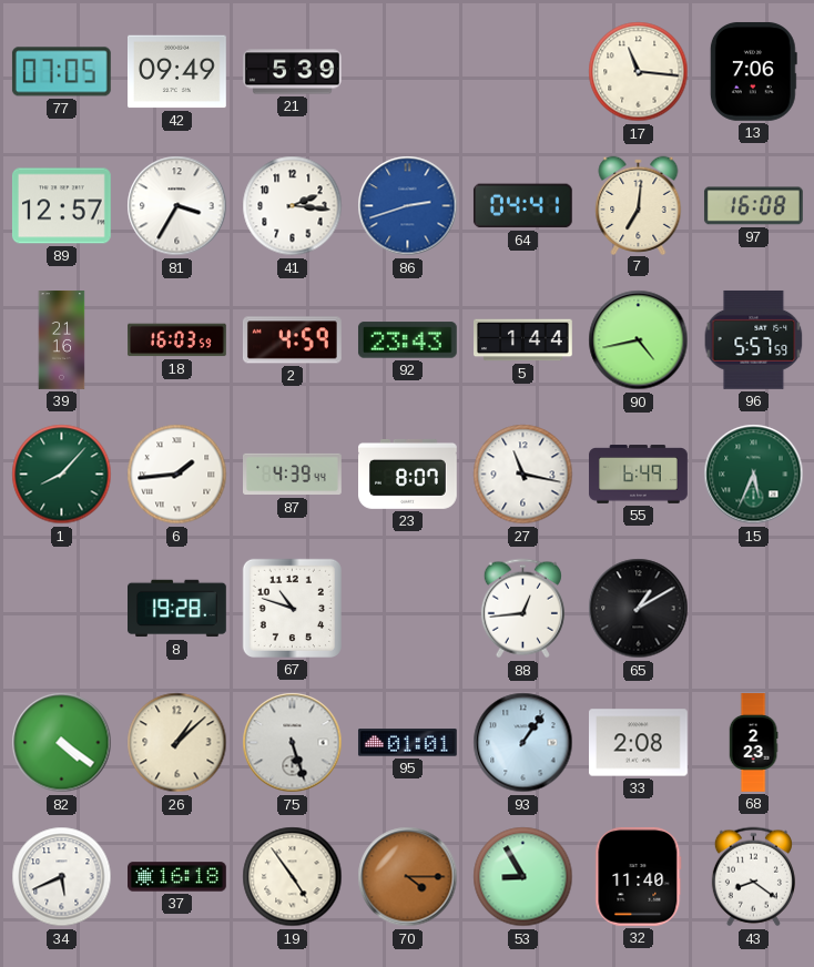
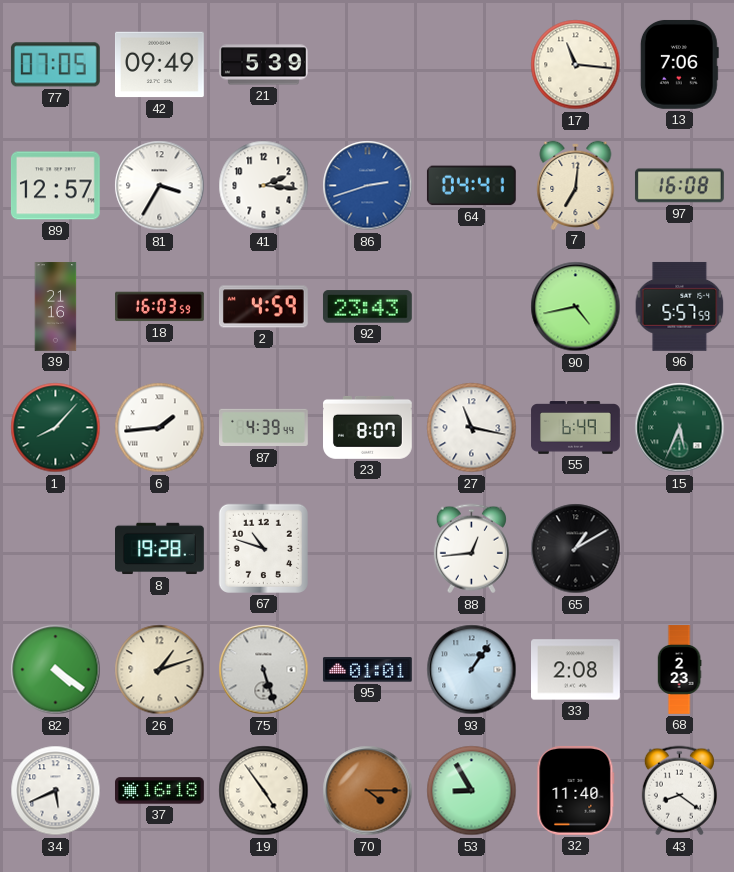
5: 1:44 -> none (523, 340)
26: 1:08 -> 1:12 (160, 670)
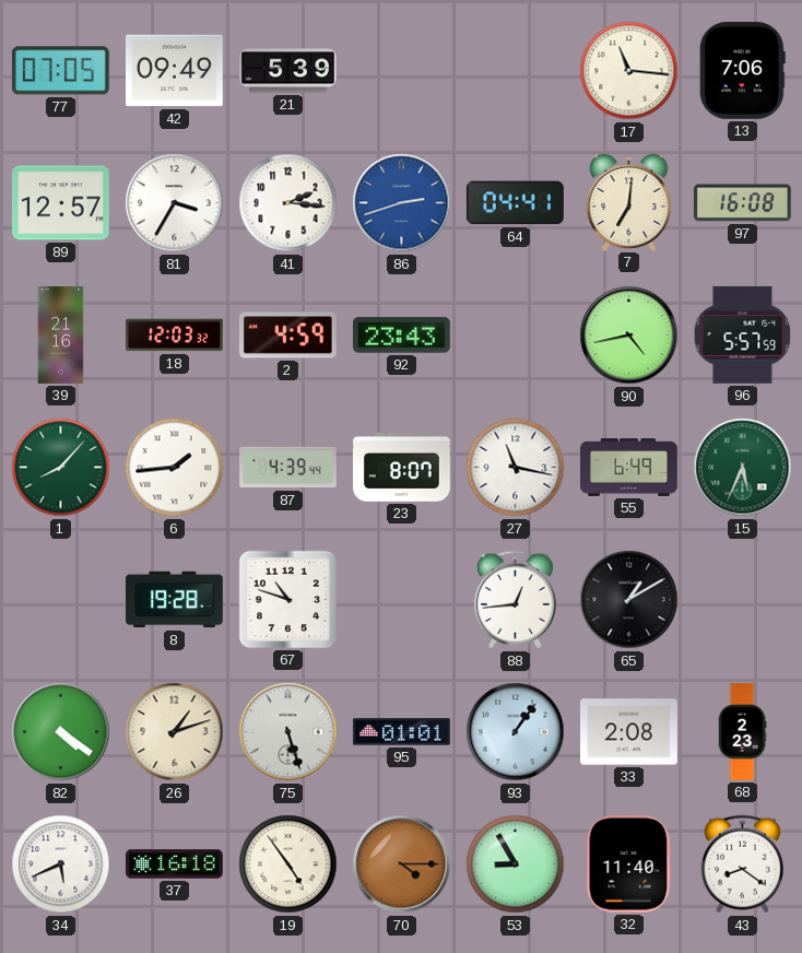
18: 16:03 -> 12:03 (175, 336)
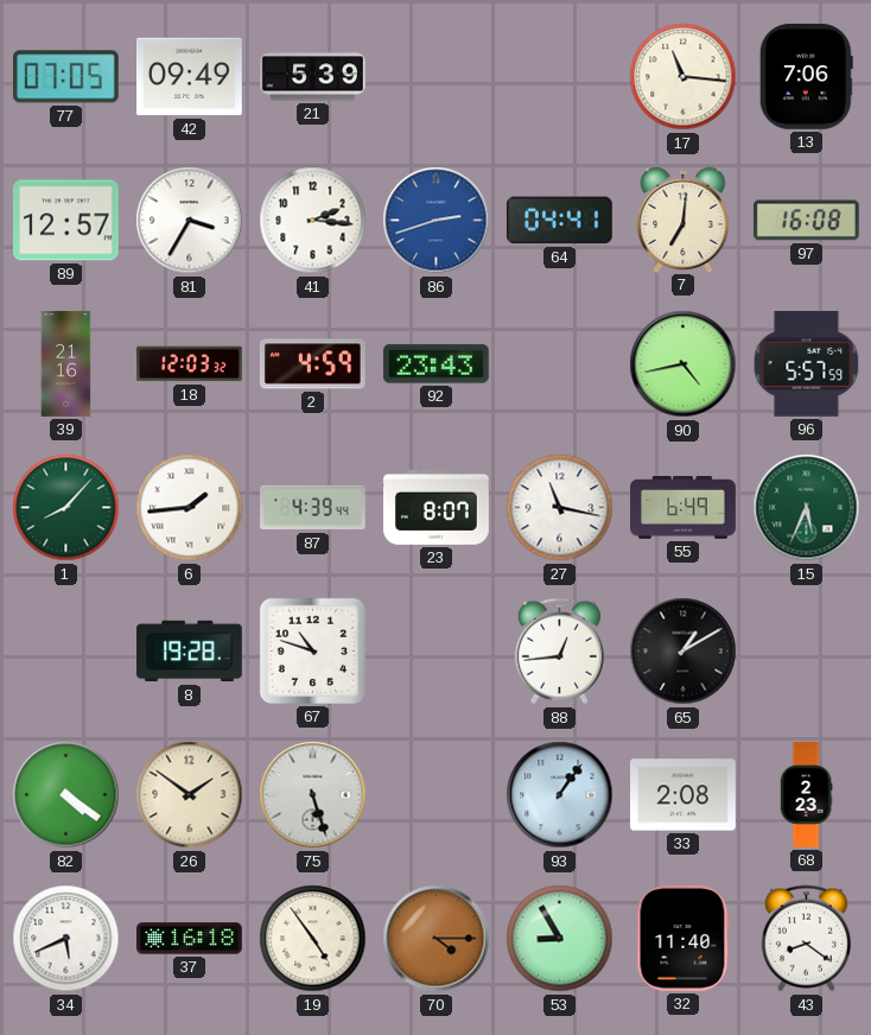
26: 1:12 -> 1:51 (190, 795)
95: 01:01 -> none (401, 732)
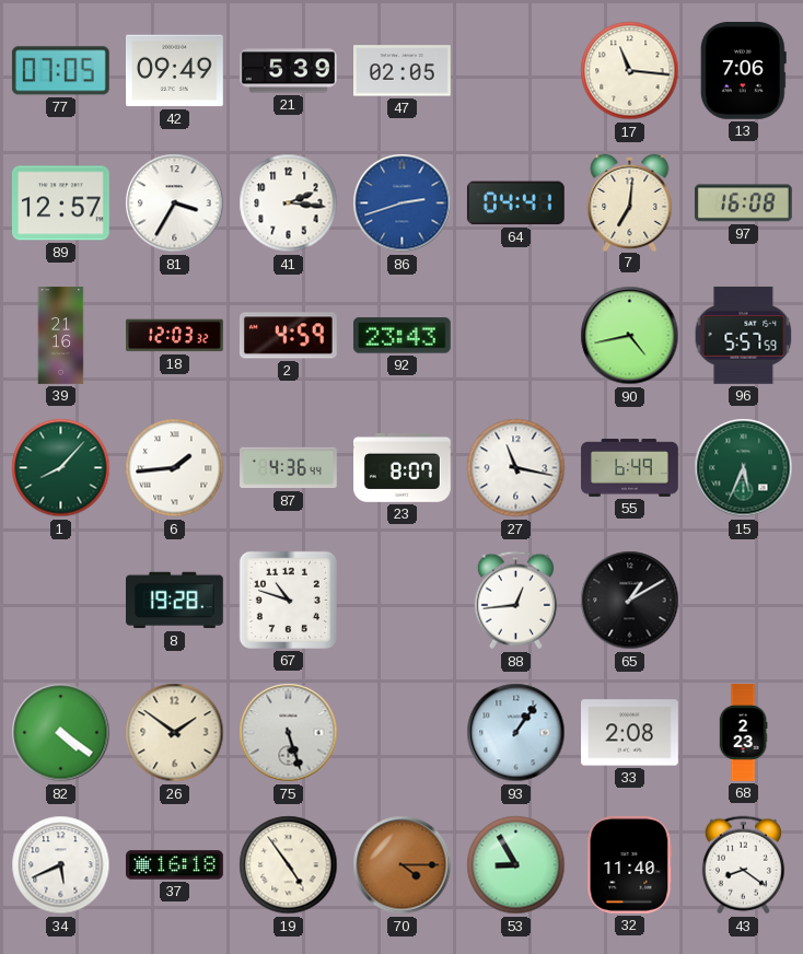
47: none -> 02:05 (403, 71)
87: 4:39 -> 4:36 (289, 468)
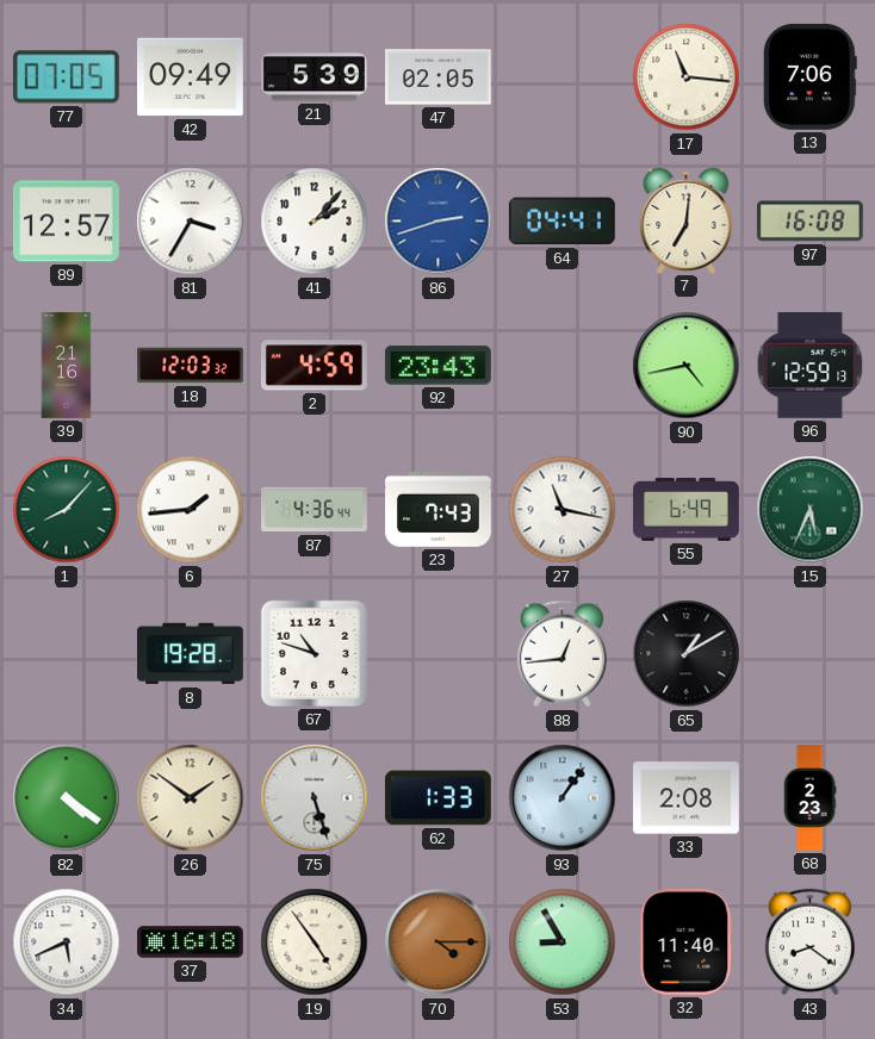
41: 2:16 -> 2:07 (315, 222)
96: 5:57 -> 12:59 (811, 365)
23: 8:07 -> 7:43 (439, 509)
62: none -> 1:33 (437, 798)
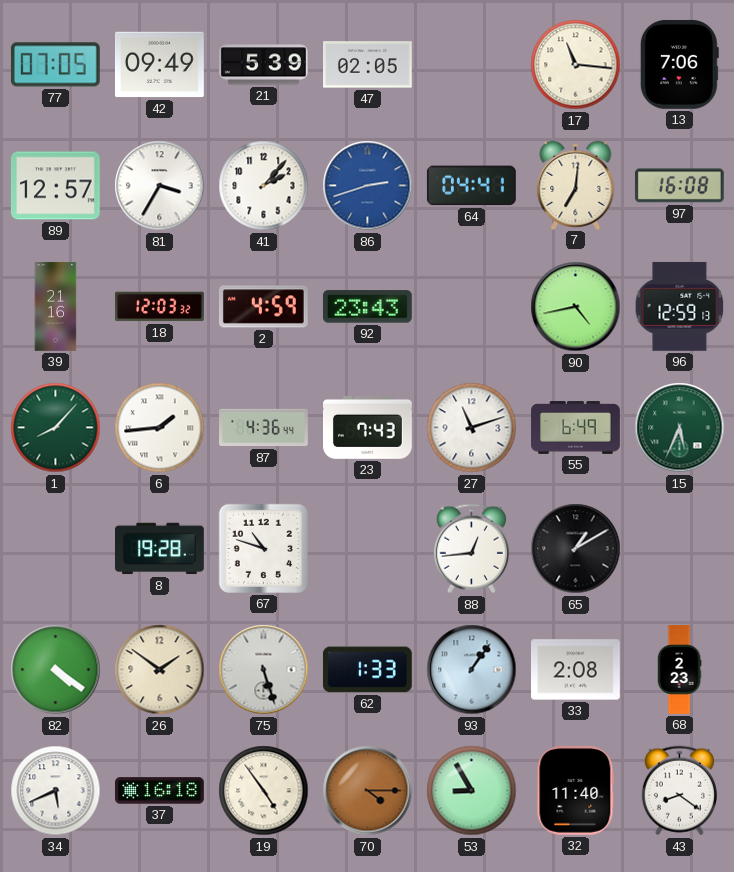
27: 11:17 -> 11:12 (472, 428)
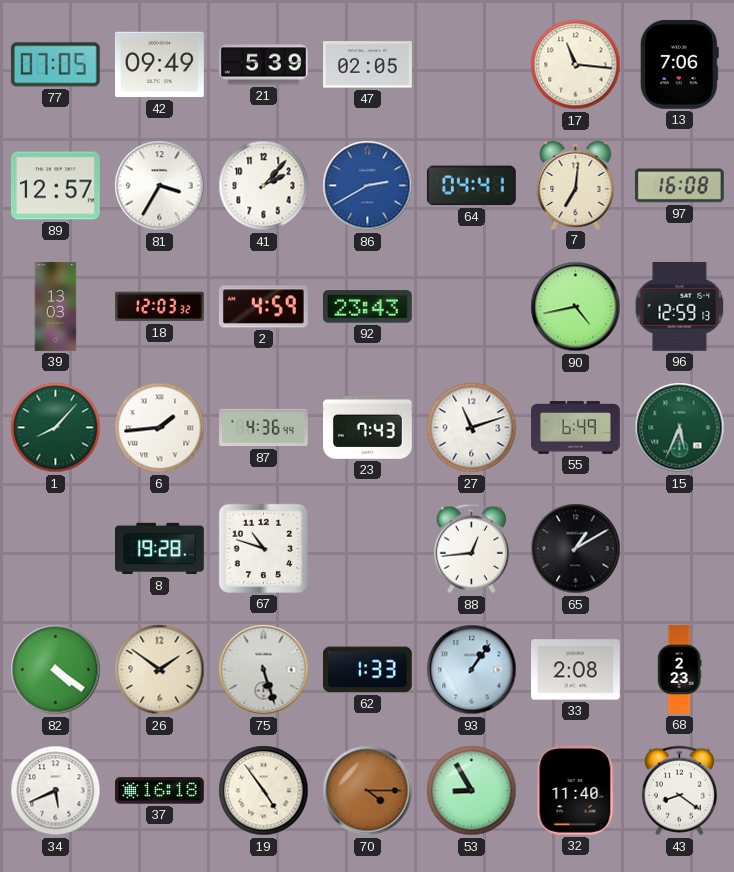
86: 2:42 -> 2:40 (368, 186)
39: 21:16 -> 13:03 (56, 307)
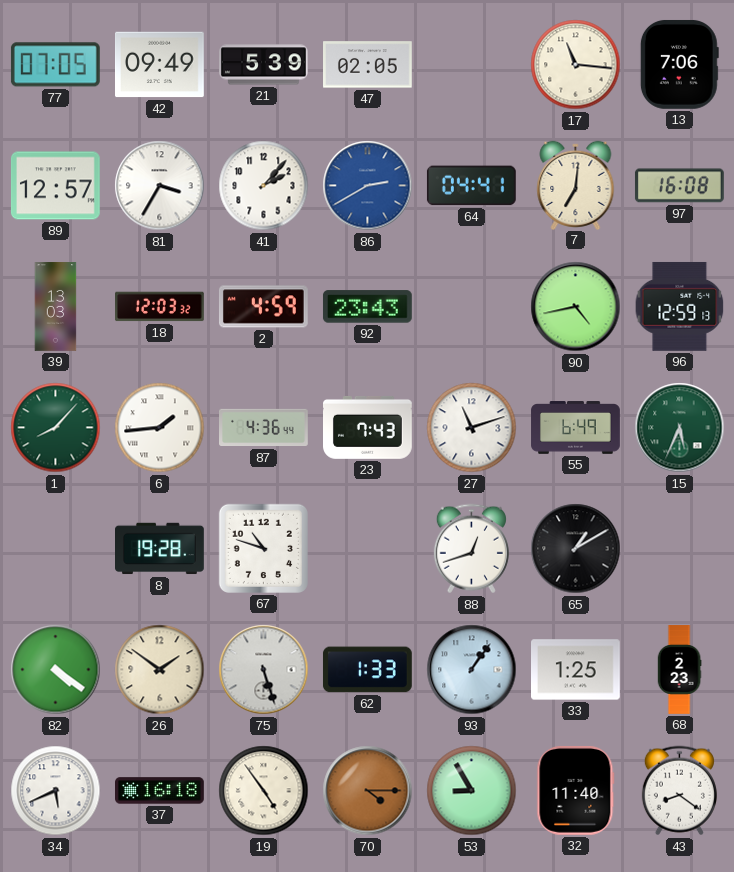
88: 12:44 -> 12:42 (471, 549)
33: 2:08 -> 1:25 (576, 670)
